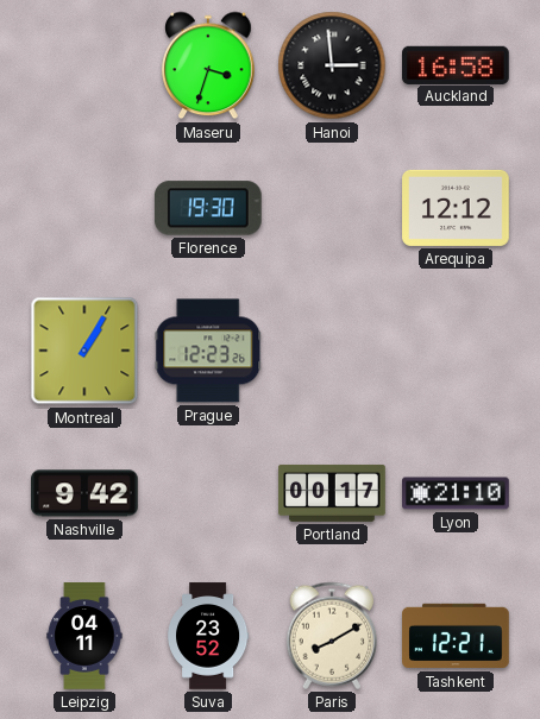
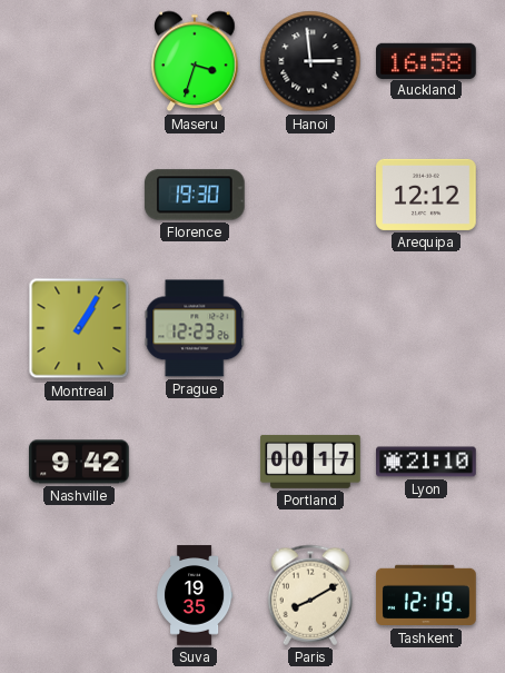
Leipzig: 04:11 -> none (84, 636)
Suva: 23:52 -> 19:35 (196, 595)
Tashkent: 12:21 -> 12:19 (426, 595)
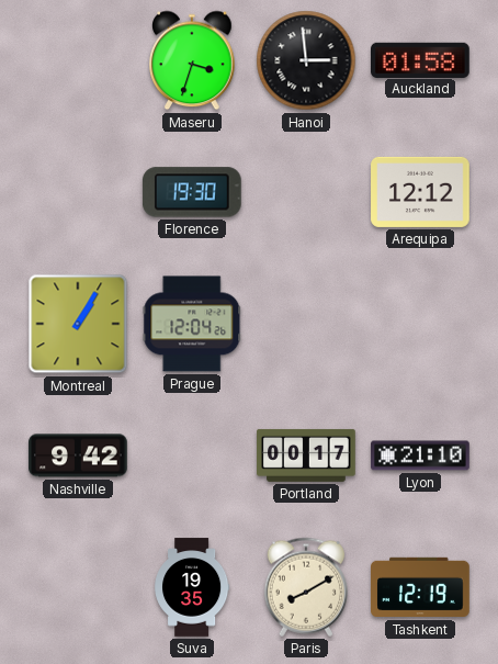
Auckland: 16:58 -> 01:58 (421, 59)
Prague: 12:23 -> 12:04 (192, 324)
